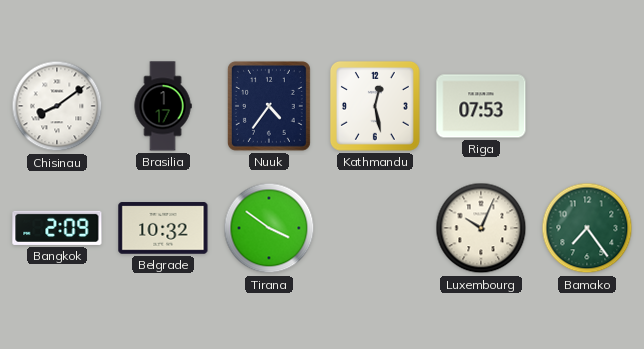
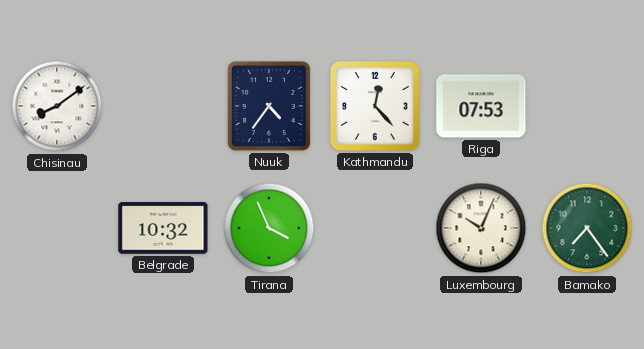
Brasilia: 1:17 -> none (163, 106)
Kathmandu: 12:28 -> 12:23 (375, 106)
Bangkok: 2:09 -> none (57, 228)
Tirana: 3:51 -> 3:56 (269, 228)
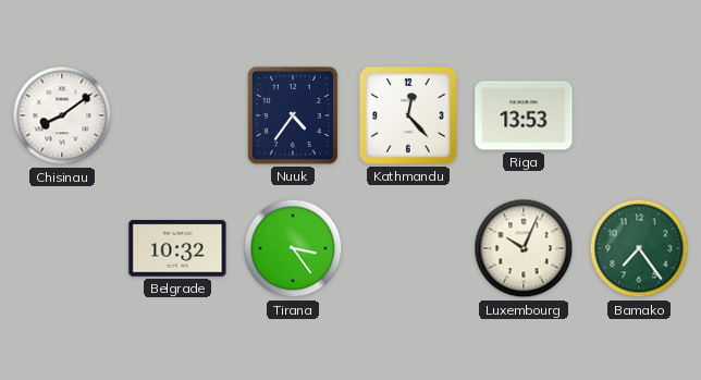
Riga: 07:53 -> 13:53 (524, 115)
Tirana: 3:56 -> 3:24 (293, 248)
